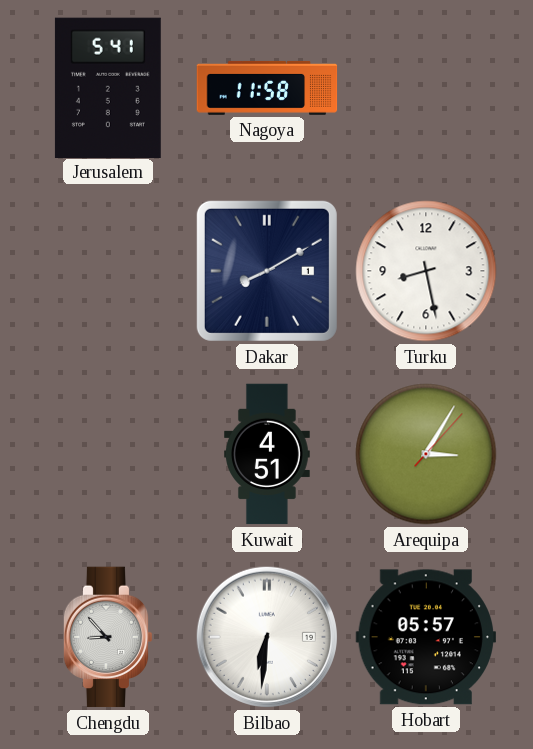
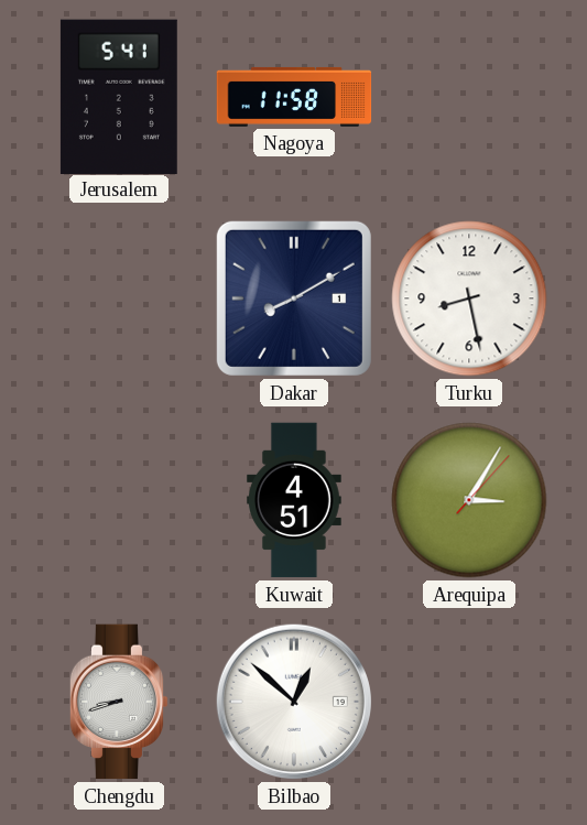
Chengdu: 8:53 -> 8:42 (119, 702)
Bilbao: 6:31 -> 12:52 (294, 702)
Hobart: 05:57 -> none (425, 637)
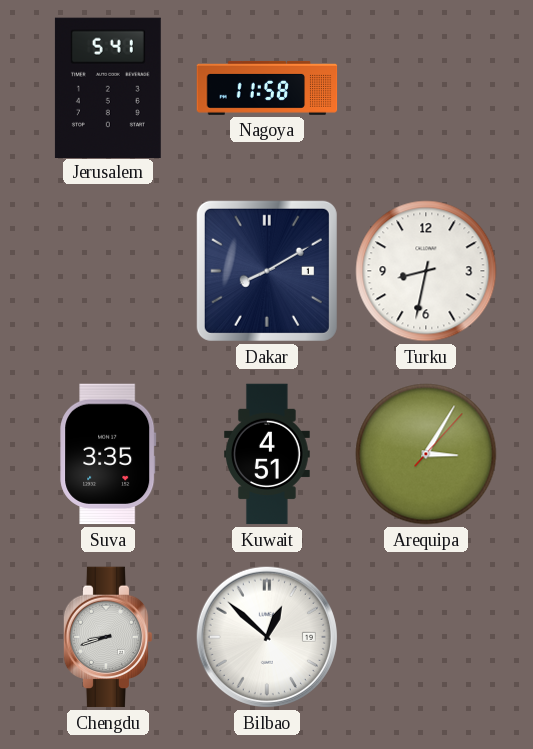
Turku: 8:28 -> 8:32 (426, 271)
Suva: none -> 3:35 (108, 454)
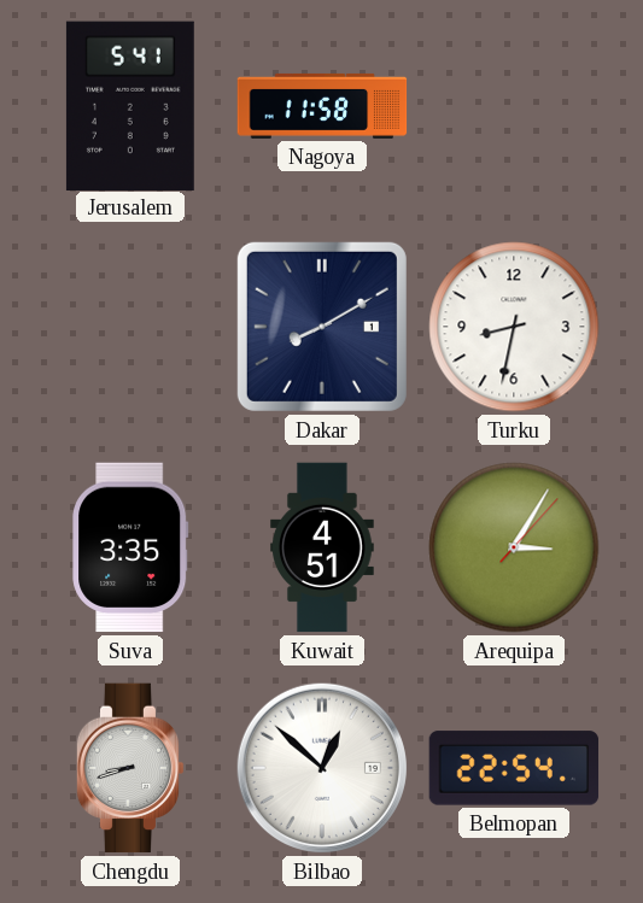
Belmopan: none -> 22:54 (514, 768)
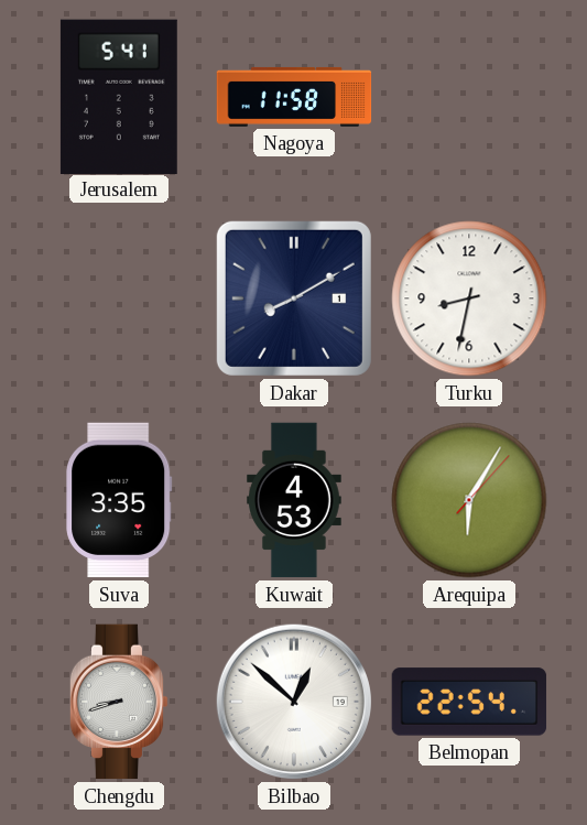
Kuwait: 4:51 -> 4:53 (295, 500)
Arequipa: 3:05 -> 6:05 (469, 500)
